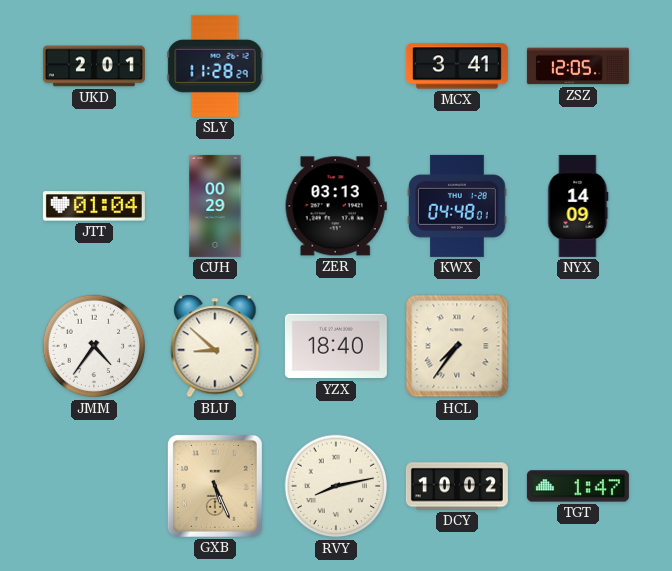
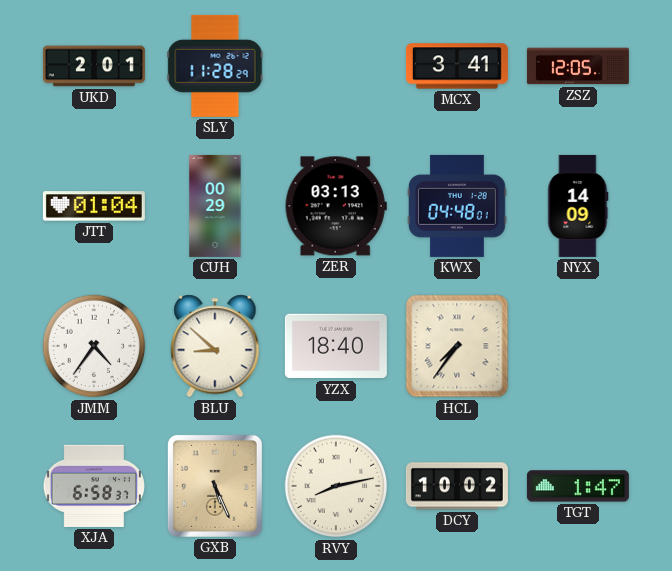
XJA: none -> 6:58 (94, 486)
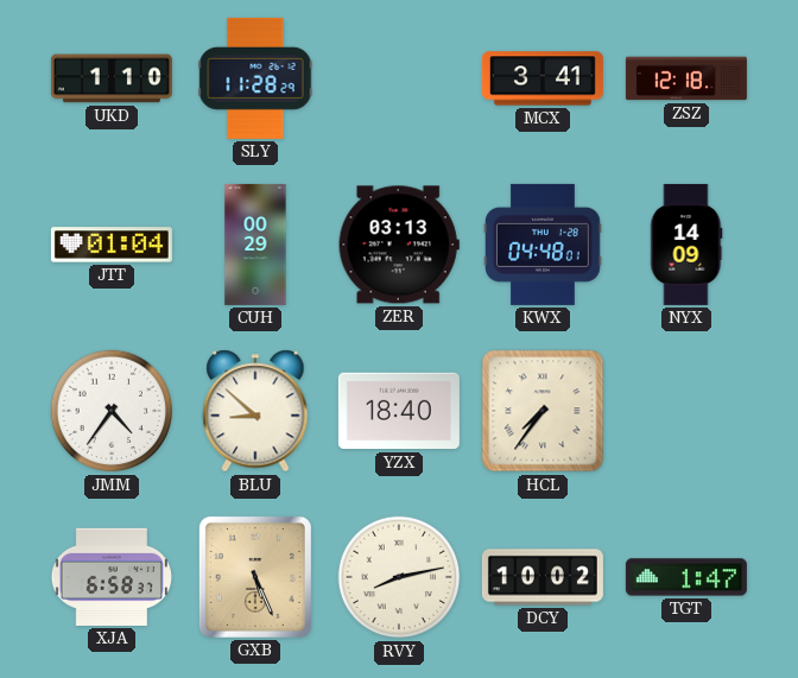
UKD: 2:01 -> 1:10 (112, 78)
ZSZ: 12:05 -> 12:18 (686, 78)
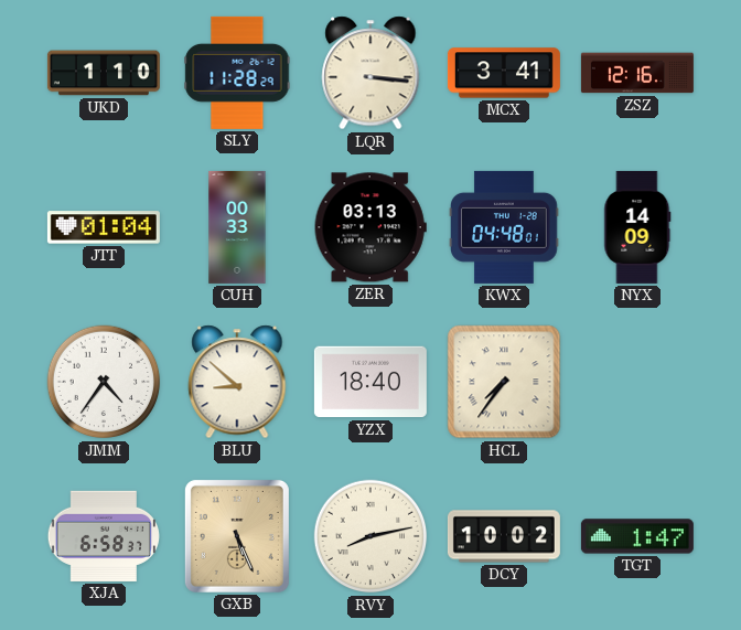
LQR: none -> 3:16 (370, 73)
ZSZ: 12:18 -> 12:16 (637, 73)
CUH: 00:29 -> 00:33 (237, 227)
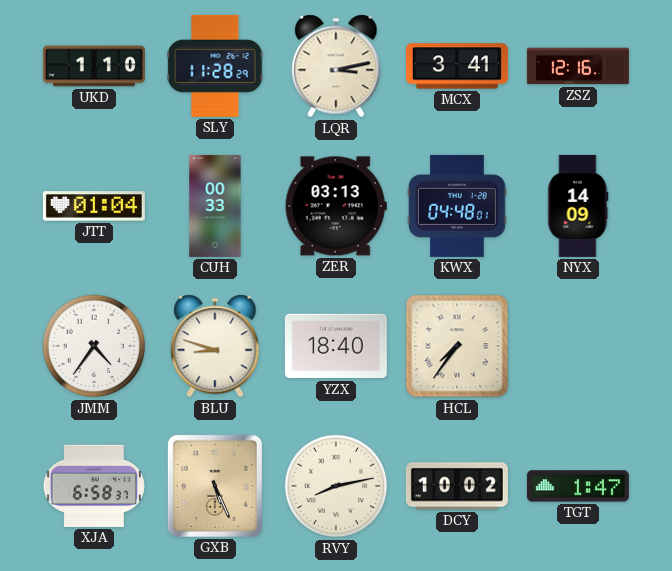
LQR: 3:16 -> 3:13 (336, 66)
BLU: 8:52 -> 8:48 (215, 346)
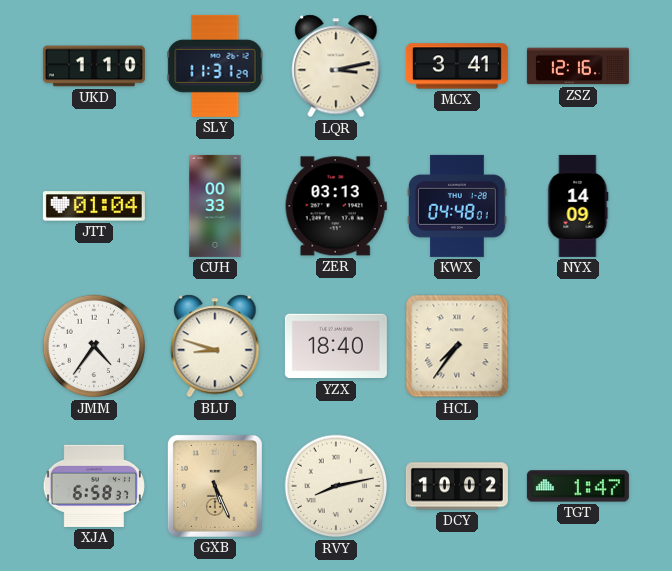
SLY: 11:28 -> 11:31 (215, 66)
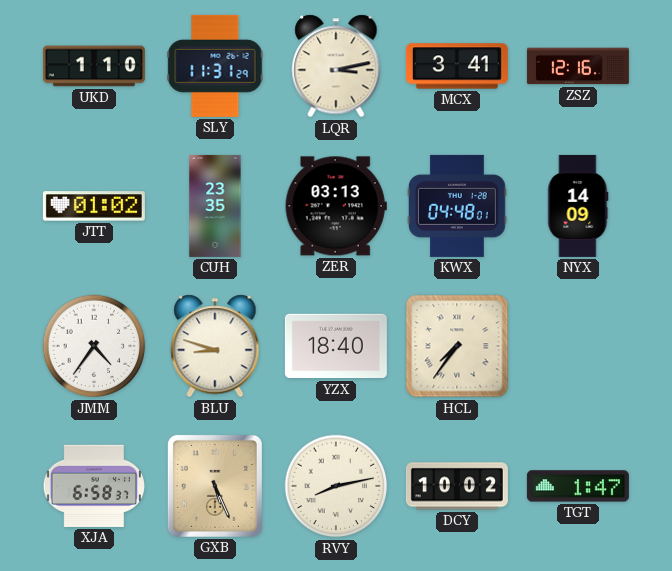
JTT: 01:04 -> 01:02 (94, 206)
CUH: 00:33 -> 23:35 (215, 206)
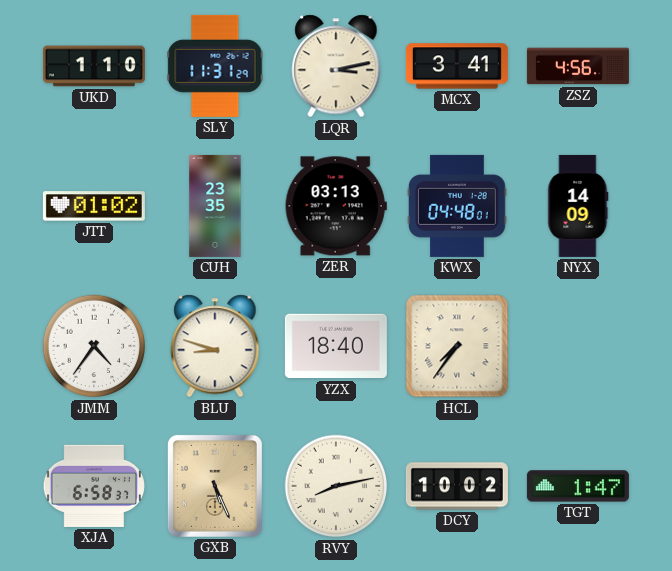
ZSZ: 12:16 -> 4:56 (578, 66)
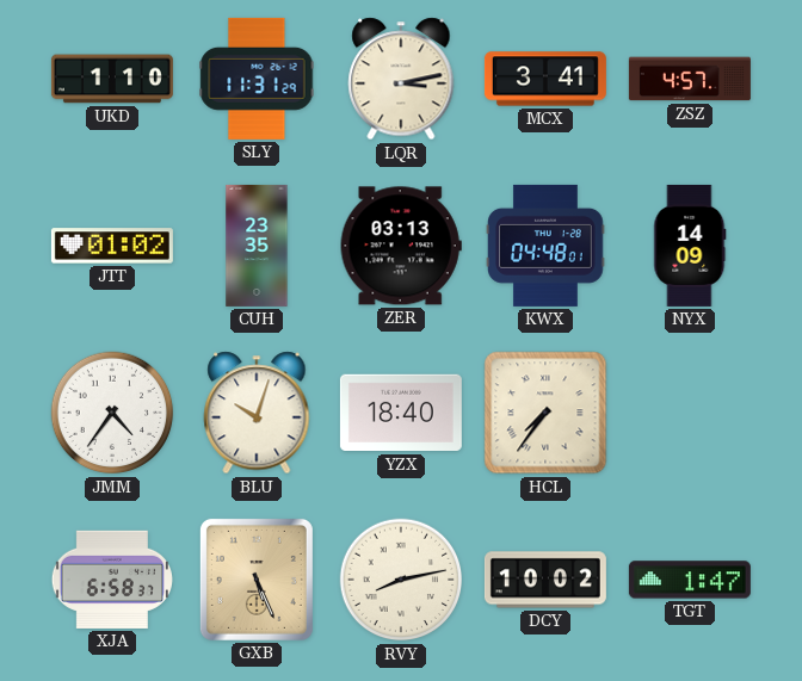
ZSZ: 4:56 -> 4:57 (690, 79)
BLU: 8:48 -> 10:03 (257, 413)
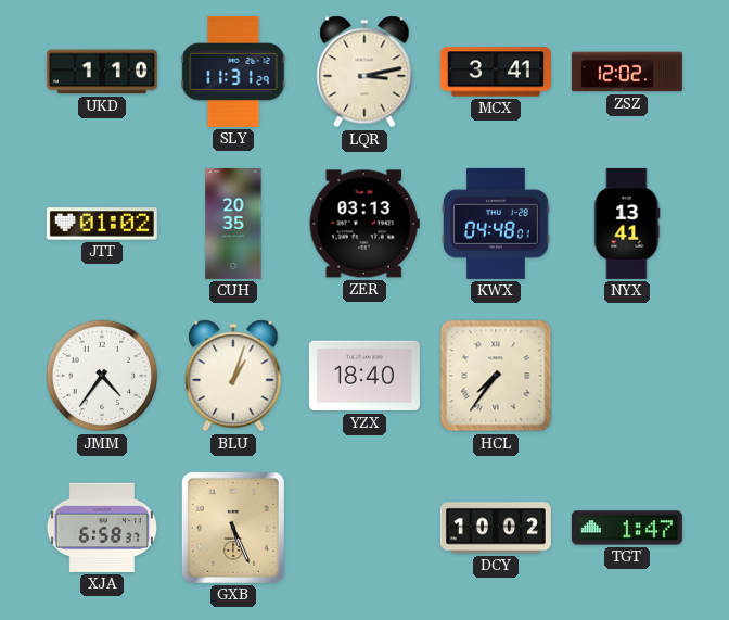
ZSZ: 4:57 -> 12:02 (627, 72)
CUH: 23:35 -> 20:35 (233, 224)
NYX: 14:09 -> 13:41 (627, 224)
BLU: 10:03 -> 1:03 (233, 376)
RVY: 8:13 -> none (401, 580)
